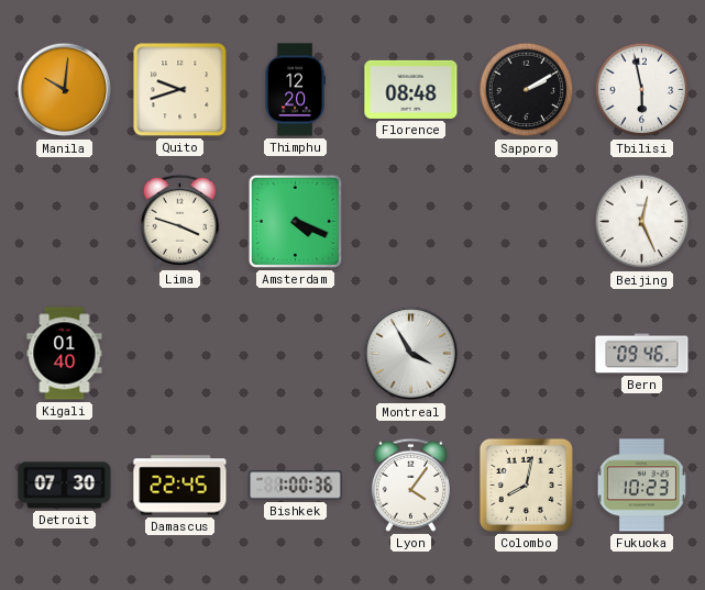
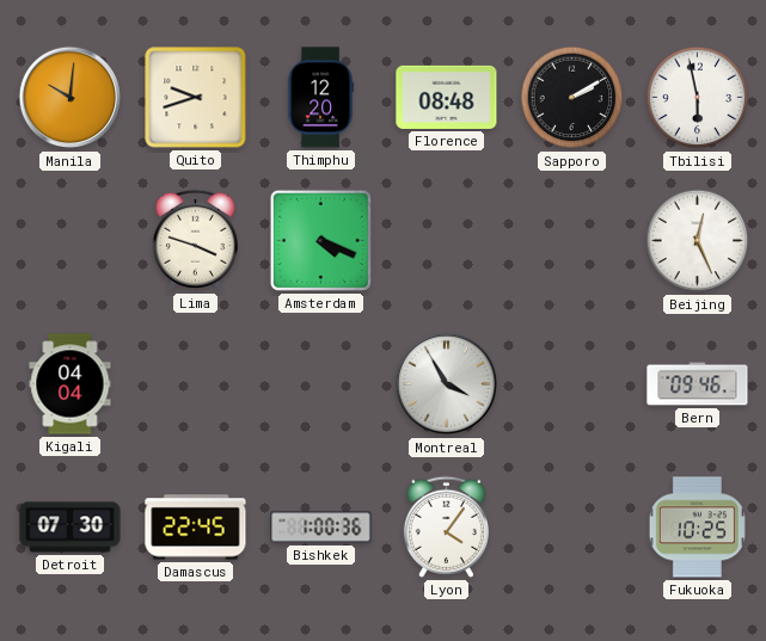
Kigali: 01:40 -> 04:04 (71, 384)
Colombo: 8:02 -> none (526, 485)
Fukuoka: 10:23 -> 10:25 (697, 528)
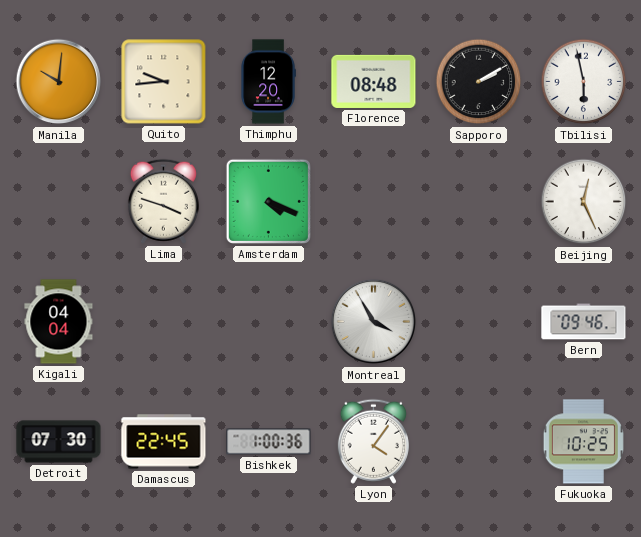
Quito: 9:42 -> 9:44 (164, 82)
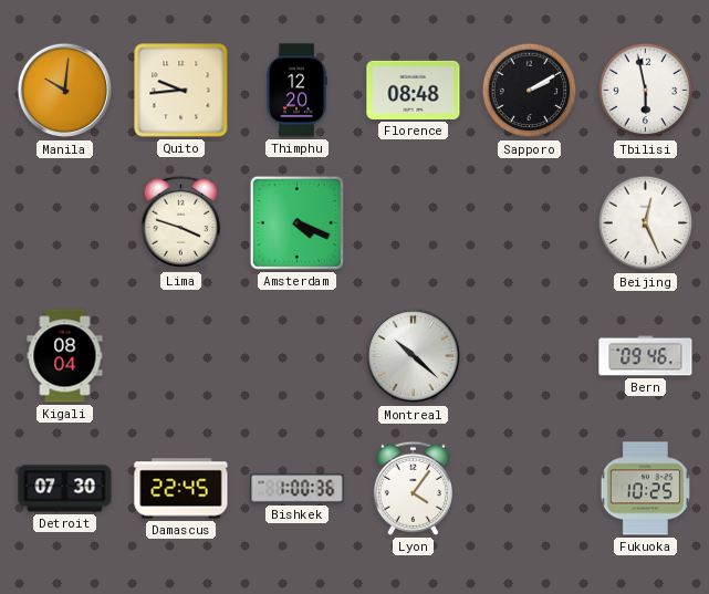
Kigali: 04:04 -> 08:04 (65, 356)
Montreal: 3:55 -> 10:22 (414, 356)
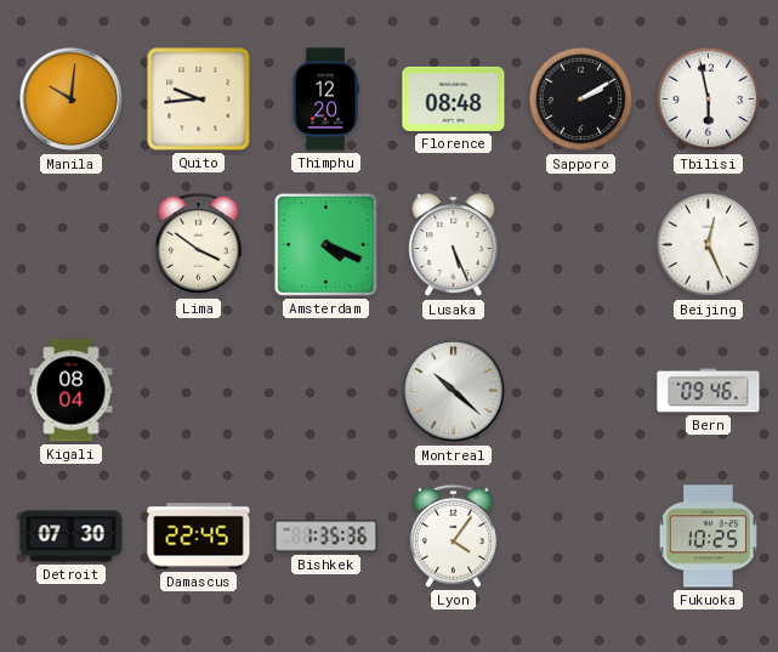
Lima: 3:48 -> 3:51 (198, 244)
Lusaka: none -> 5:26 (454, 246)
Bishkek: 1:00 -> 1:35 (326, 537)
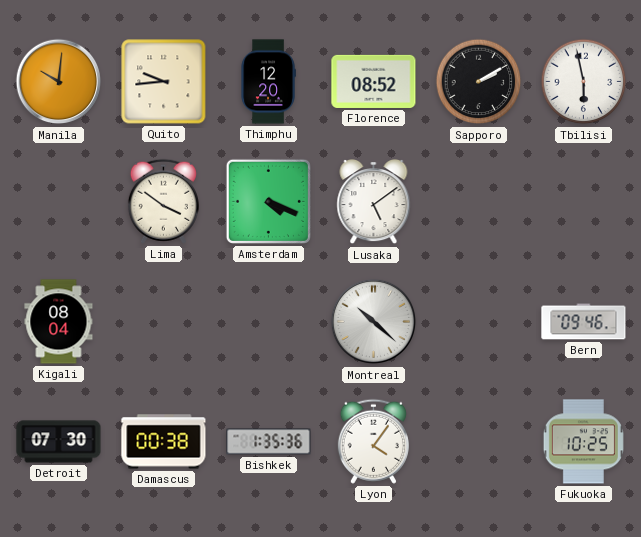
Florence: 08:48 -> 08:52 (374, 81)
Lusaka: 5:26 -> 5:09 (374, 203)
Beijing: 12:26 -> none (709, 245)
Damascus: 22:45 -> 00:38 (164, 442)
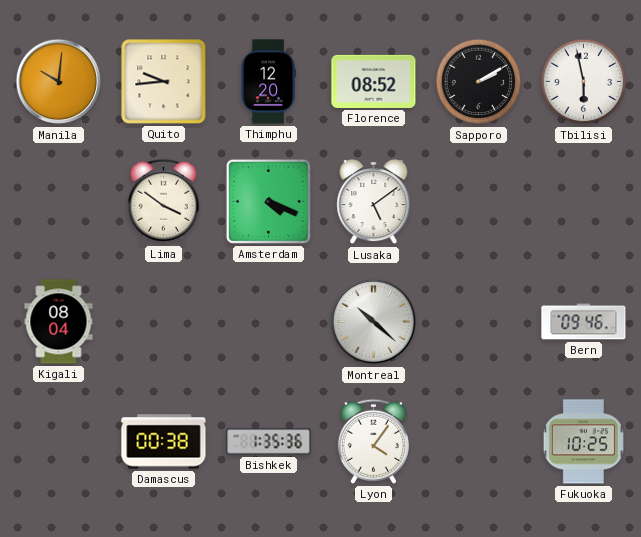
Detroit: 07:30 -> none (59, 442)
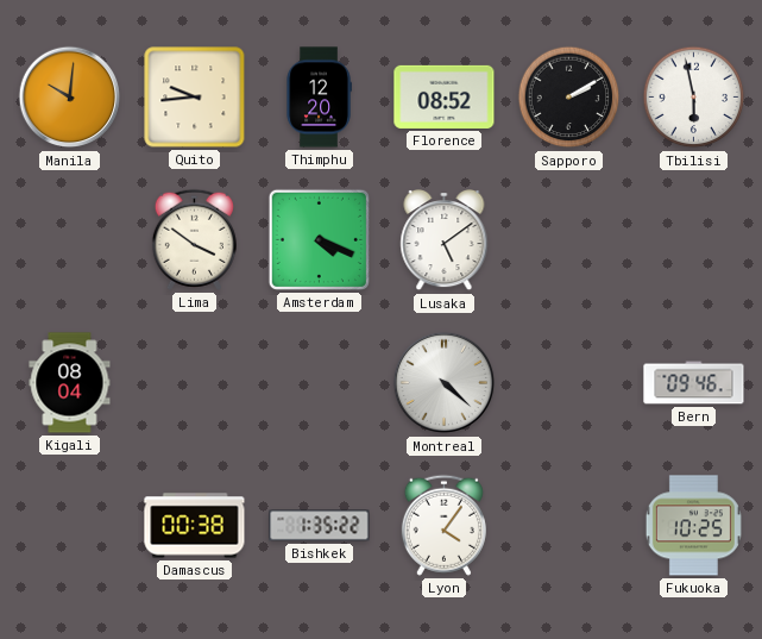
Montreal: 10:22 -> 4:22 (445, 383)
Bishkek: 1:35:36 -> 1:35:22 (320, 526)
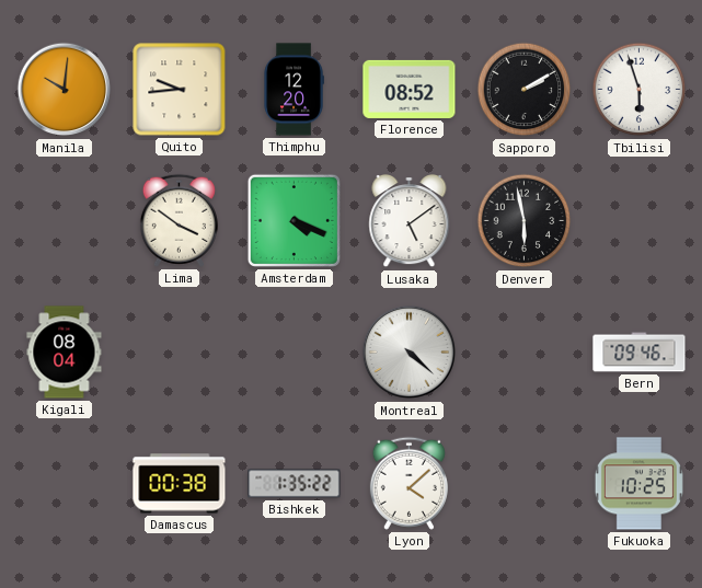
Tbilisi: 5:58 -> 5:57 (640, 90)
Denver: none -> 5:58 (525, 221)
Lyon: 4:06 -> 4:08 (408, 483)
